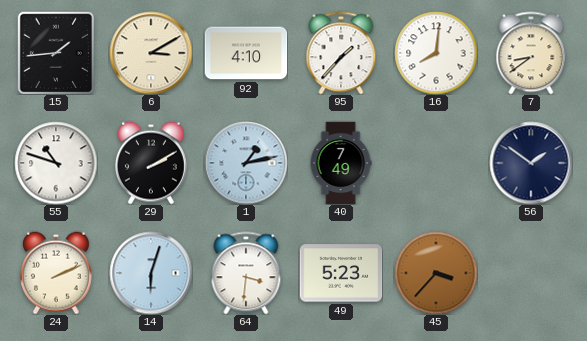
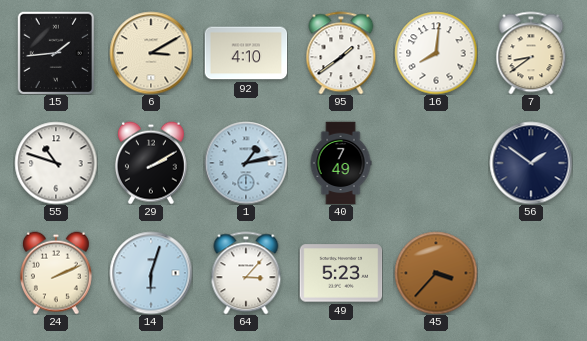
95: 1:37 -> 1:39 (341, 53)
64: 3:31 -> 3:07 (246, 273)
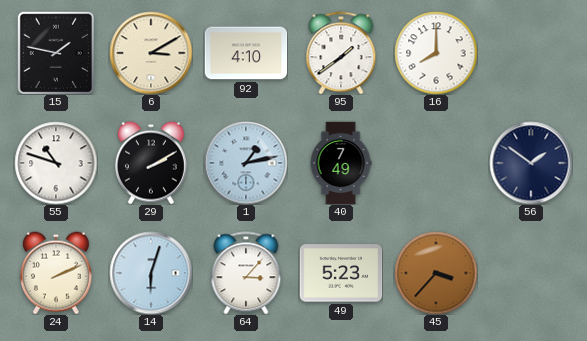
15: 1:44 -> 1:47 (55, 53)
16: 8:01 -> 8:00 (436, 53)
7: 8:39 -> none (531, 53)
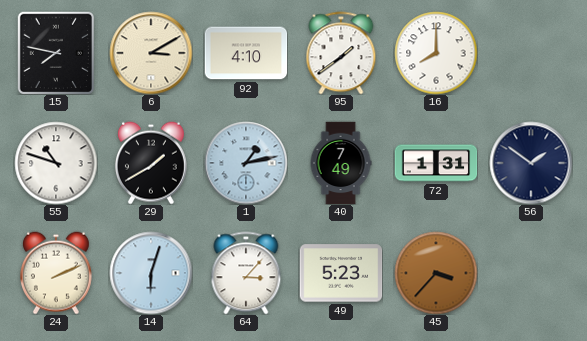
15: 1:47 -> 7:47 (55, 53)
29: 2:10 -> 1:40 (151, 163)
72: none -> 1:31 (436, 163)
